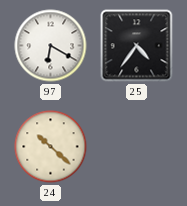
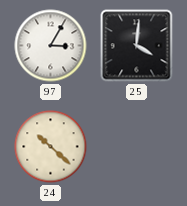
97: 6:20 -> 3:05 (51, 46)
25: 4:36 -> 4:01 (137, 46)
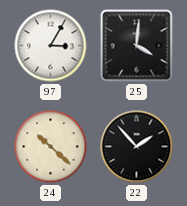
22: none -> 1:53 (137, 147)
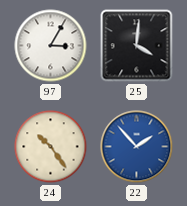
24: 10:22 -> 10:24 (51, 147)
22 dial: black -> blue (137, 147)
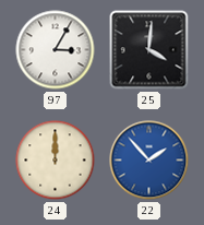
24: 10:24 -> 12:00 (56, 161)
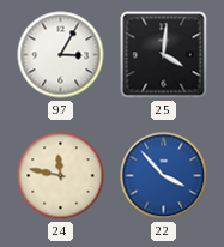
24: 12:00 -> 11:47 (61, 176)
22: 1:53 -> 3:53 (164, 176)
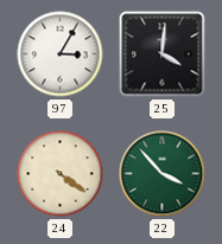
24: 11:47 -> 4:21 (61, 174)
22 dial: blue -> green (163, 174)
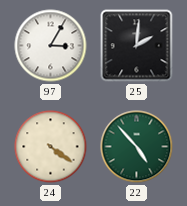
25: 4:01 -> 2:01 (137, 46)
22: 3:53 -> 4:53 (137, 147)
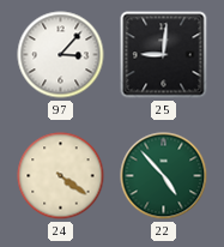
97: 3:05 -> 3:07 (61, 55)
25: 2:01 -> 9:01 (164, 55)
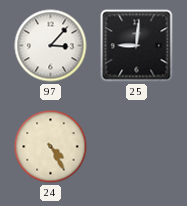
24: 4:21 -> 4:25 (51, 147)
22: 4:53 -> none (164, 176)
